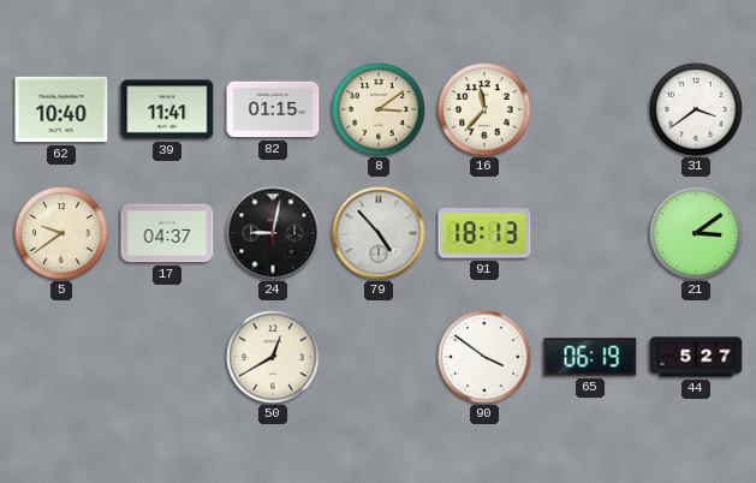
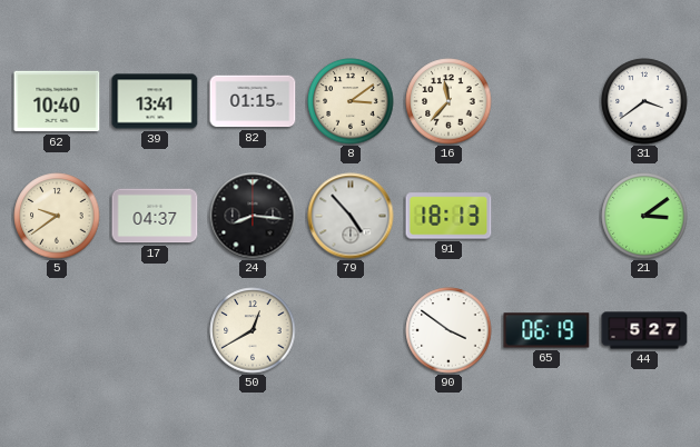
39: 11:41 -> 13:41 (155, 101)
24: 9:02 -> 8:16 (253, 216)
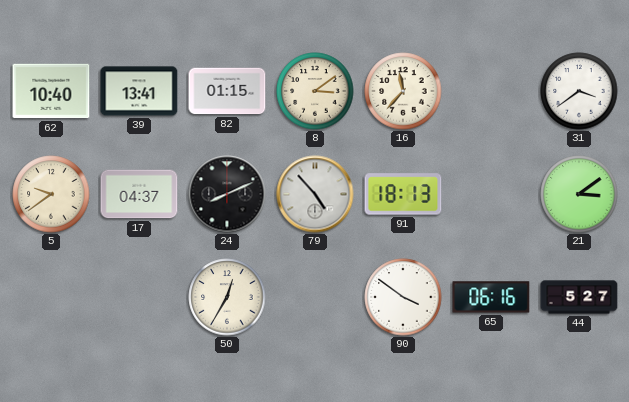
24: 8:16 -> 8:11 (227, 194)
50: 12:40 -> 12:35 (227, 297)
65: 06:19 -> 06:16 (491, 297)
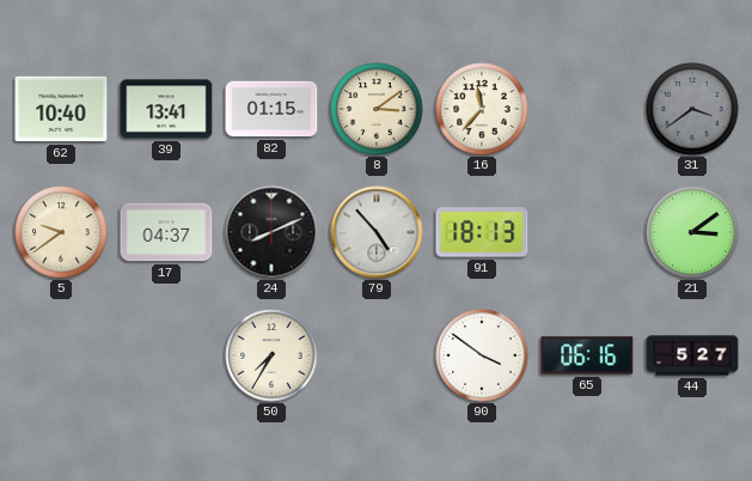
31 dial: white -> grey (692, 109)
50: 12:35 -> 7:35 (271, 355)
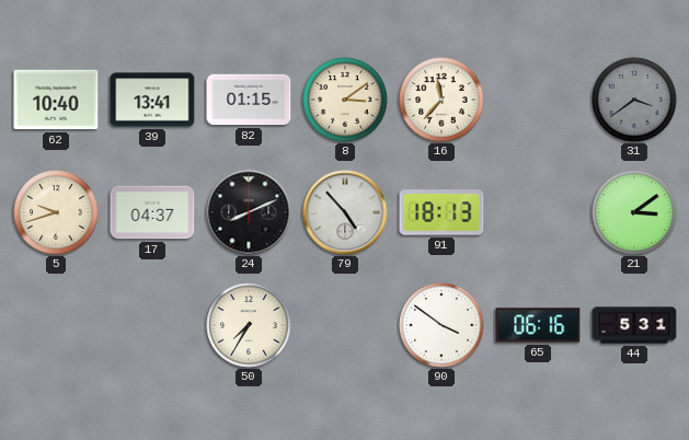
5: 9:39 -> 9:42 (56, 212)
44: 5:27 -> 5:31 (634, 325)
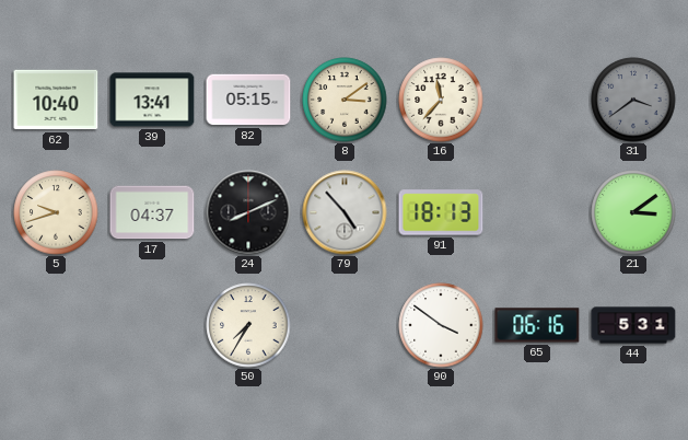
82: 01:15 -> 05:15 (248, 100)
